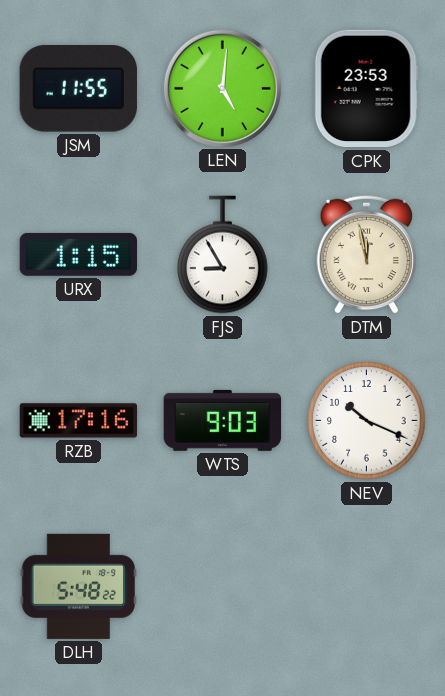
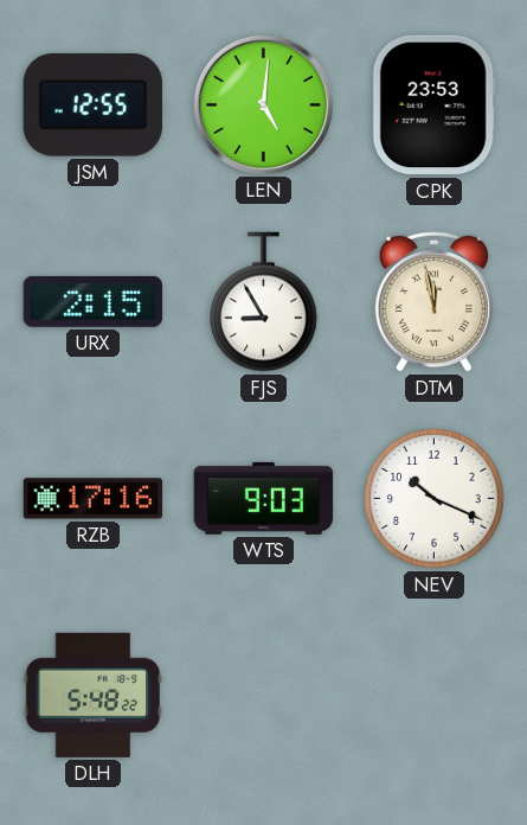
JSM: 11:55 -> 12:55 (92, 105)
URX: 1:15 -> 2:15 (92, 301)
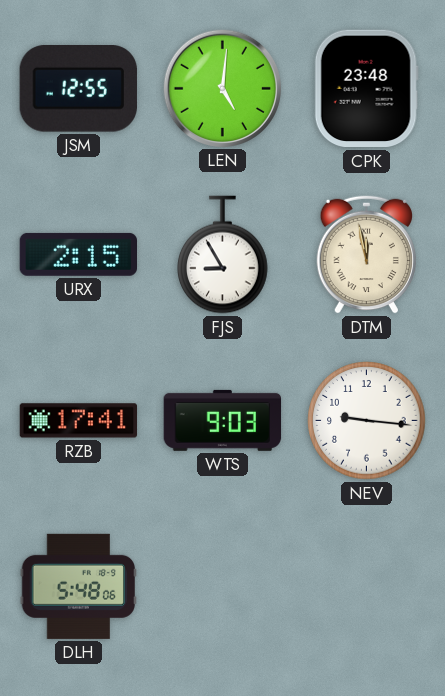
CPK: 23:53 -> 23:48 (366, 89)
RZB: 17:16 -> 17:41 (79, 421)
NEV: 10:19 -> 9:16 (367, 421)
DLH: 5:48:22 -> 5:48:06 (79, 586)
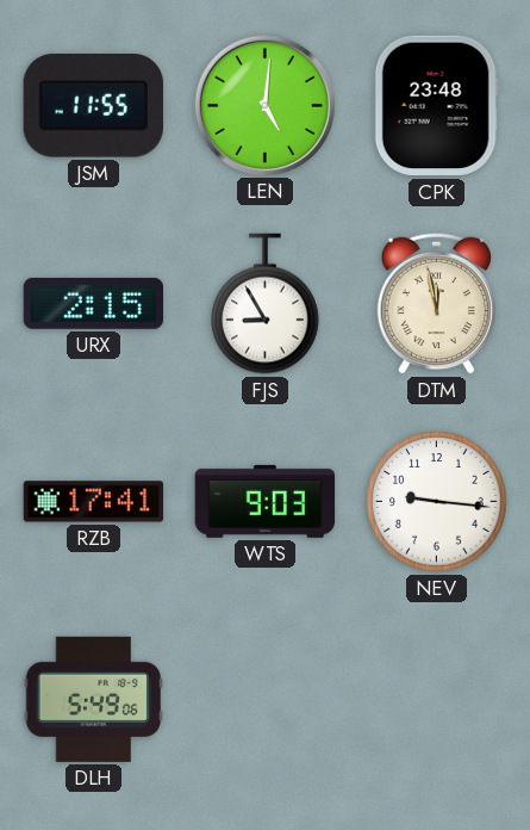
JSM: 12:55 -> 11:55 (93, 106)
DLH: 5:48 -> 5:49 (94, 699)
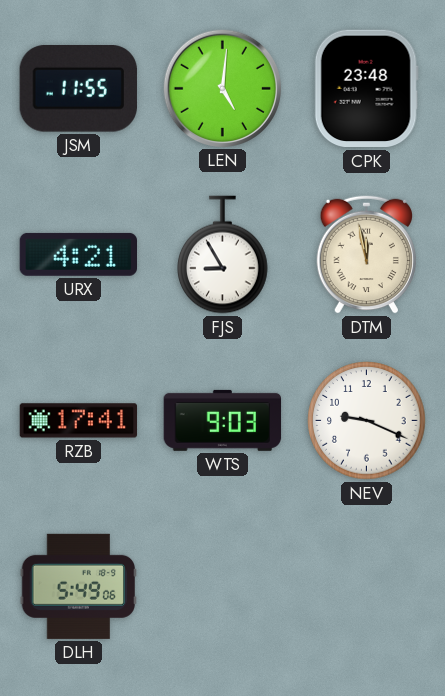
URX: 2:15 -> 4:21 (78, 254)
NEV: 9:16 -> 9:19 (367, 421)
